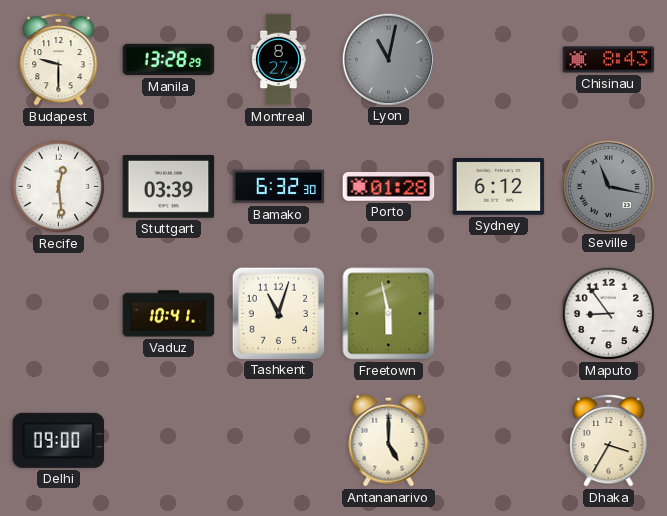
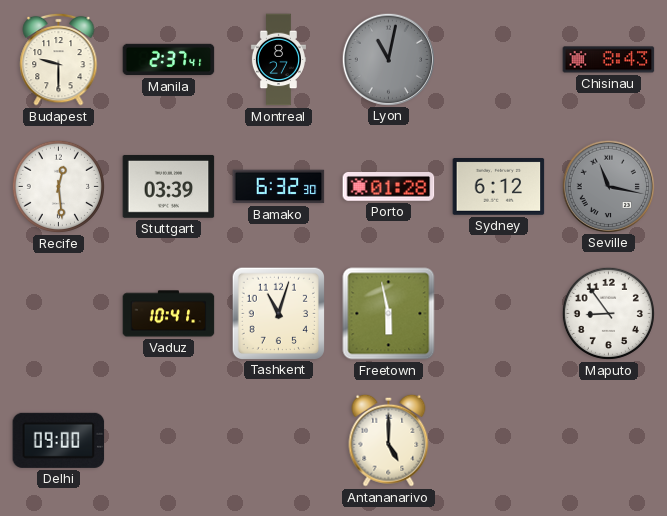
Manila: 13:28 -> 2:37 (169, 60)
Dhaka: 3:35 -> none (609, 440)
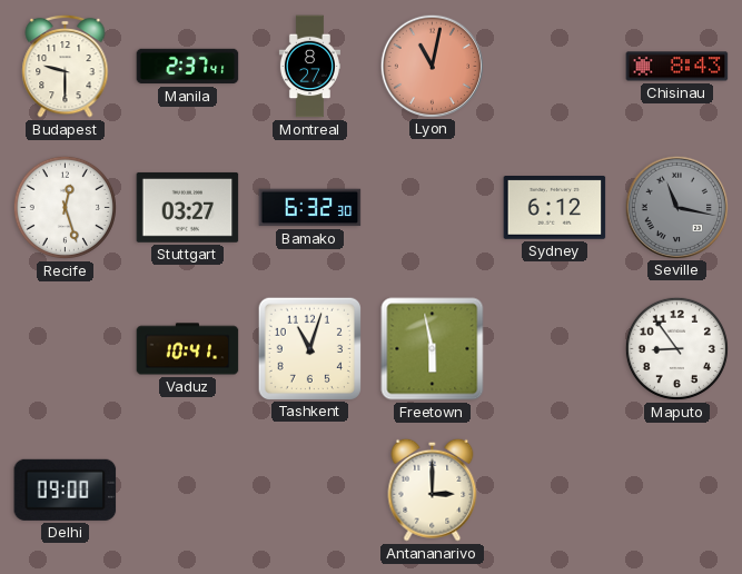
Lyon dial: grey -> salmon (432, 66)
Recife: 12:29 -> 12:27 (65, 207)
Stuttgart: 03:39 -> 03:27 (188, 207)
Porto: 01:28 -> none (389, 187)
Antananarivo: 5:00 -> 3:00 (433, 489)
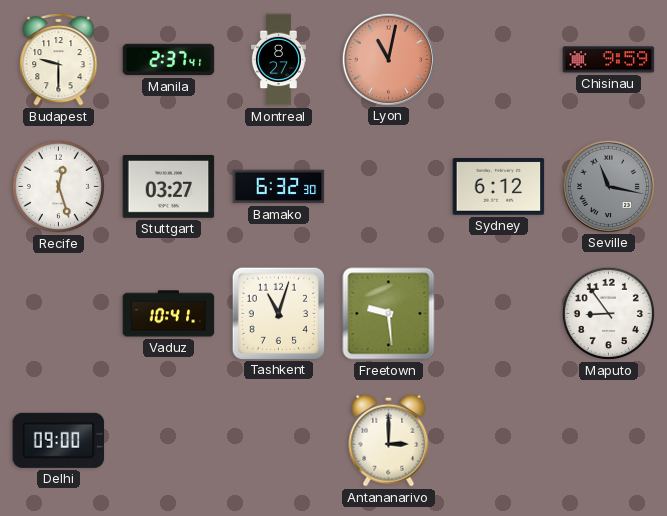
Chisinau: 8:43 -> 9:59 (609, 60)
Freetown: 5:58 -> 9:29 (389, 314)
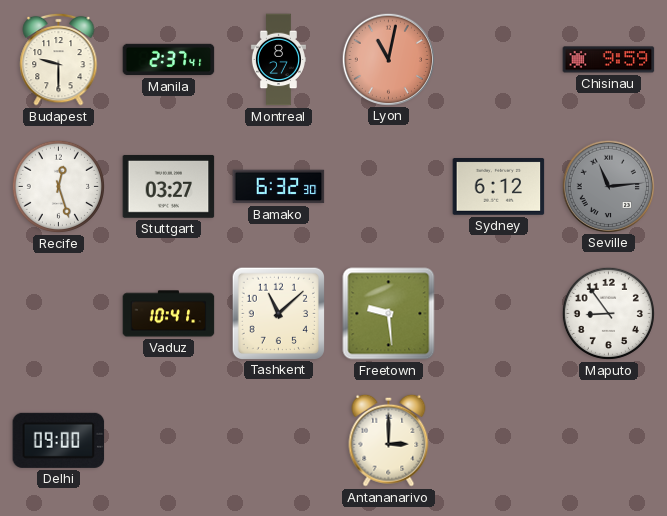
Seville: 11:17 -> 11:14 (608, 186)
Tashkent: 11:03 -> 11:08 (278, 313)
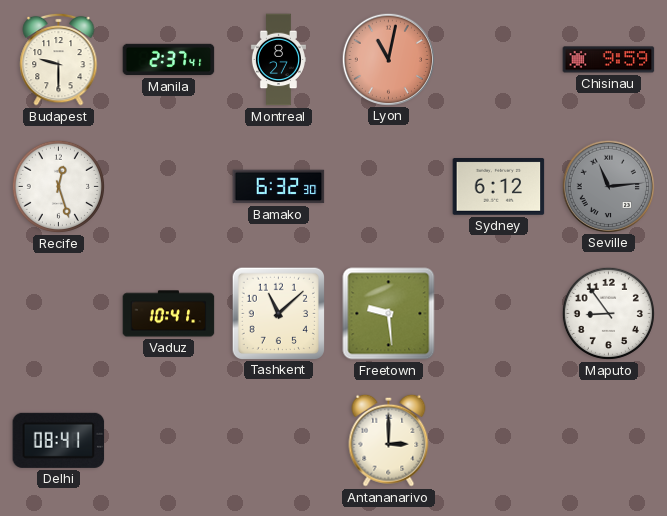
Stuttgart: 03:27 -> none (169, 186)
Delhi: 09:00 -> 08:41 (59, 440)
